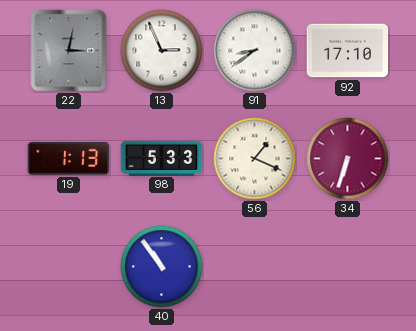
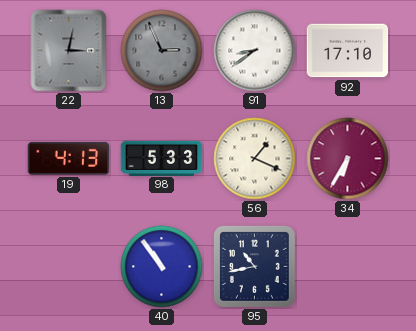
13 dial: white -> grey (162, 51)
19: 1:13 -> 4:13 (69, 158)
34: 6:33 -> 6:35 (348, 159)
95: none -> 10:43 (255, 267)
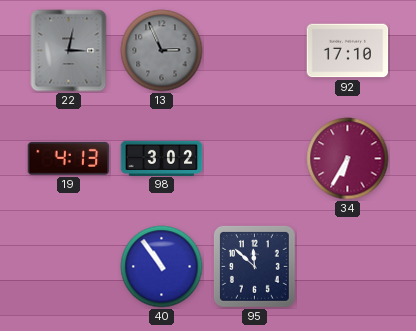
91: 8:39 -> none (255, 51)
98: 5:33 -> 3:02 (162, 158)
56: 1:19 -> none (255, 159)
95: 10:43 -> 11:52 (255, 267)
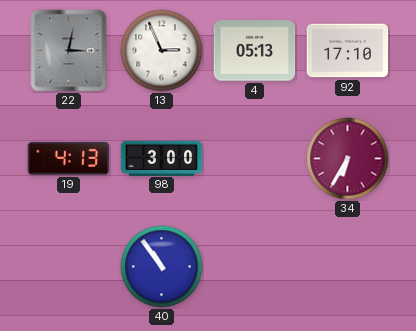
13 dial: grey -> white (162, 51)
4: none -> 05:13 (255, 51)
98: 3:02 -> 3:00 (162, 158)
95: 11:52 -> none (255, 267)
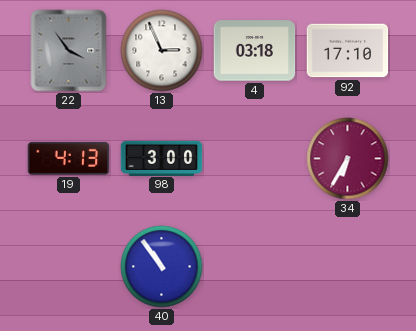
22: 3:02 -> 3:54 (69, 51)
4: 05:13 -> 03:18 (255, 51)
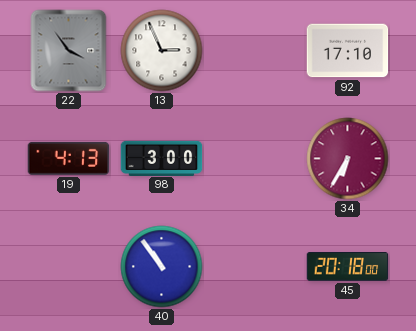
4: 03:18 -> none (255, 51)
45: none -> 20:18 (348, 267)
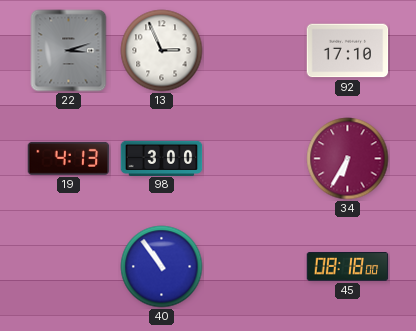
22: 3:54 -> 3:12 (69, 51)
45: 20:18 -> 08:18 (348, 267)
